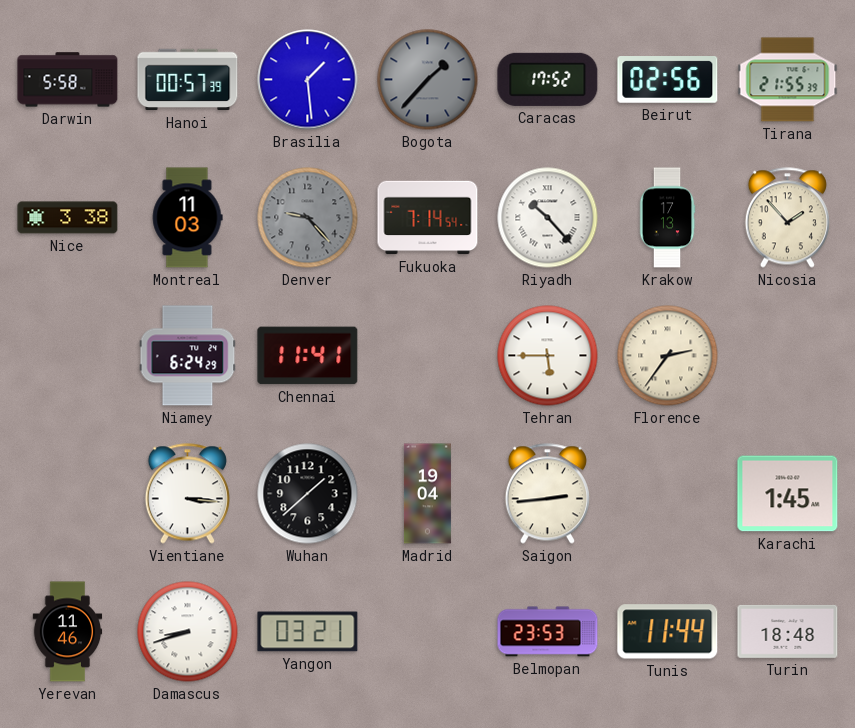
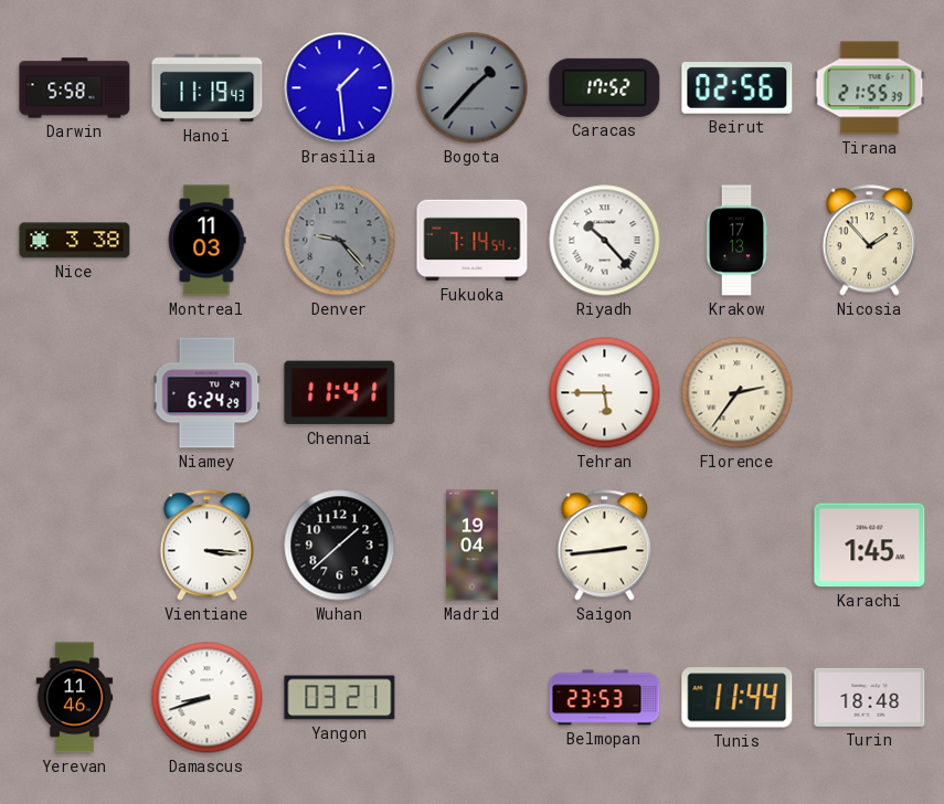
Hanoi: 00:57 -> 11:19 (208, 88)
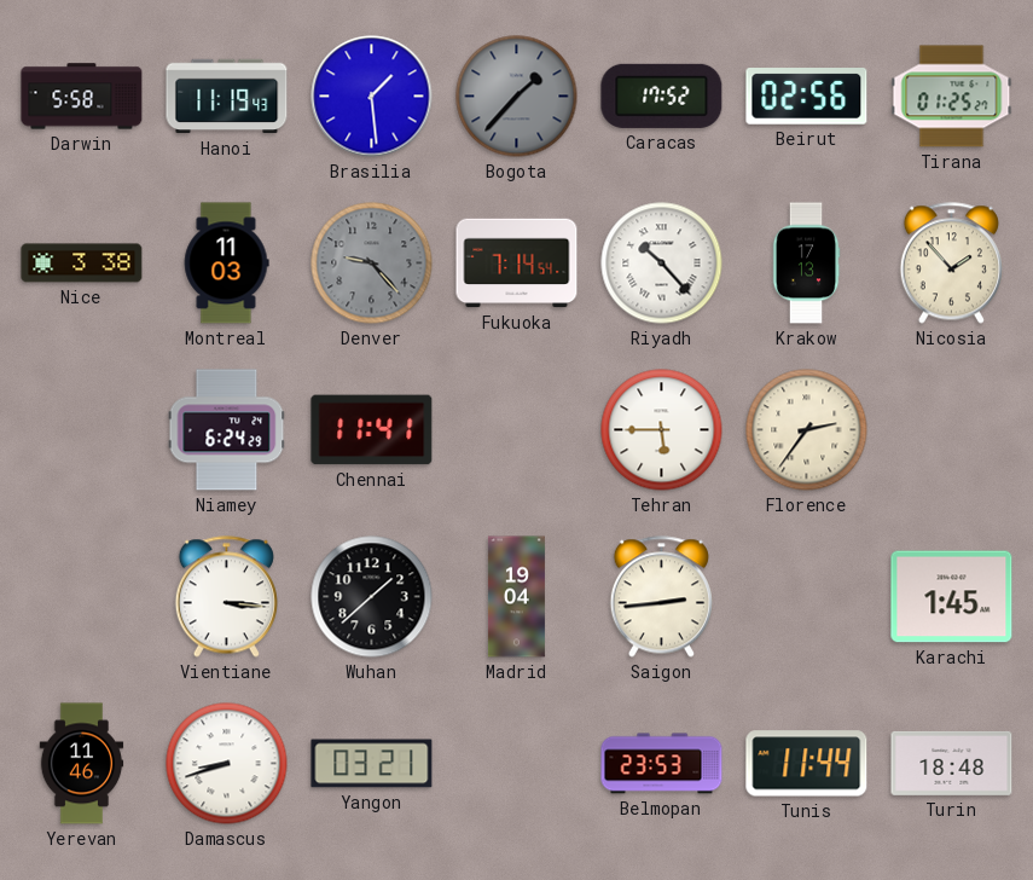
Tirana: 21:55 -> 01:25 (952, 97)
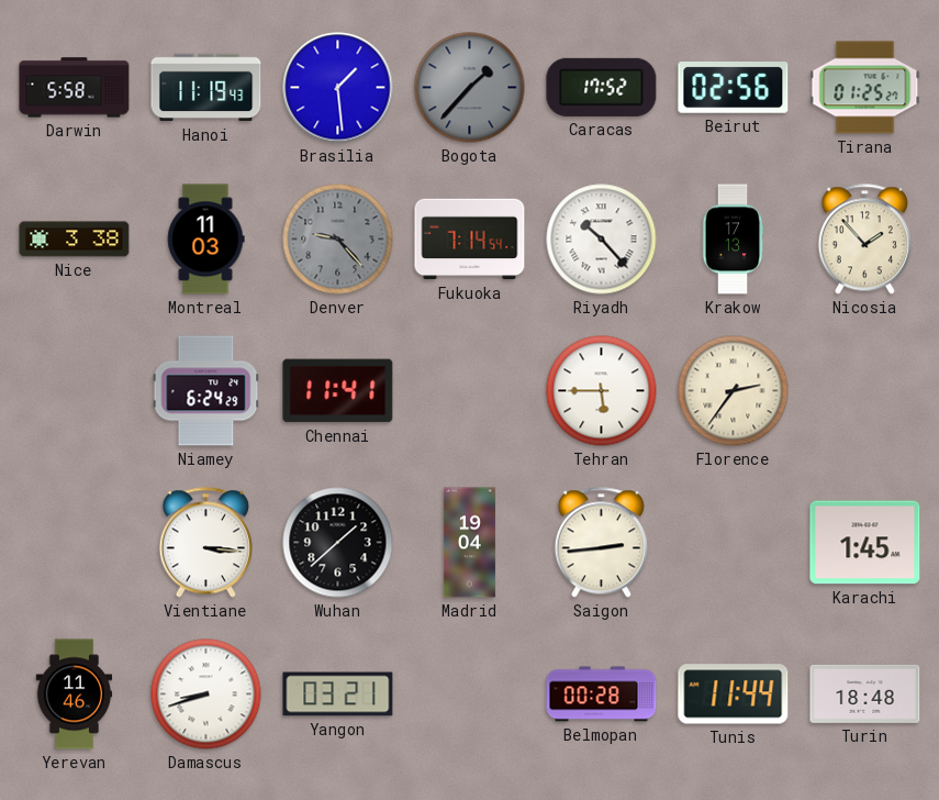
Belmopan: 23:53 -> 00:28 (602, 695)
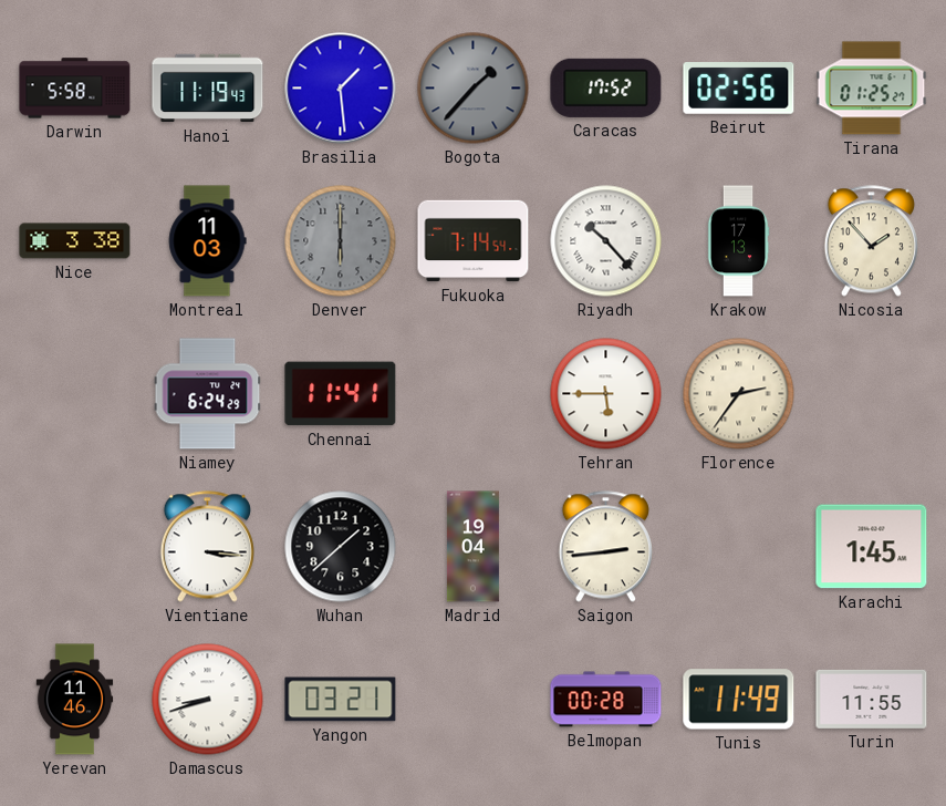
Denver: 9:23 -> 6:00 (341, 241)
Tunis: 11:44 -> 11:49 (739, 700)
Turin: 18:48 -> 11:55 (872, 699)
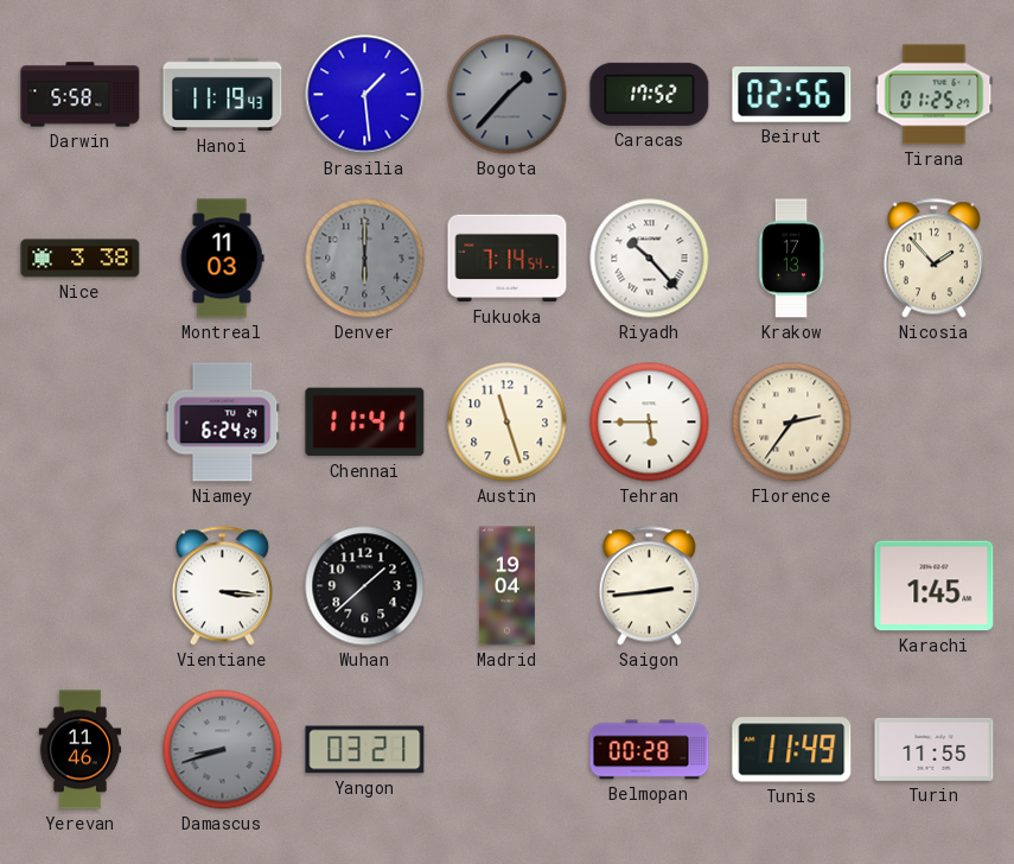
Austin: none -> 11:27 (508, 423)
Damascus dial: white -> grey (223, 750)
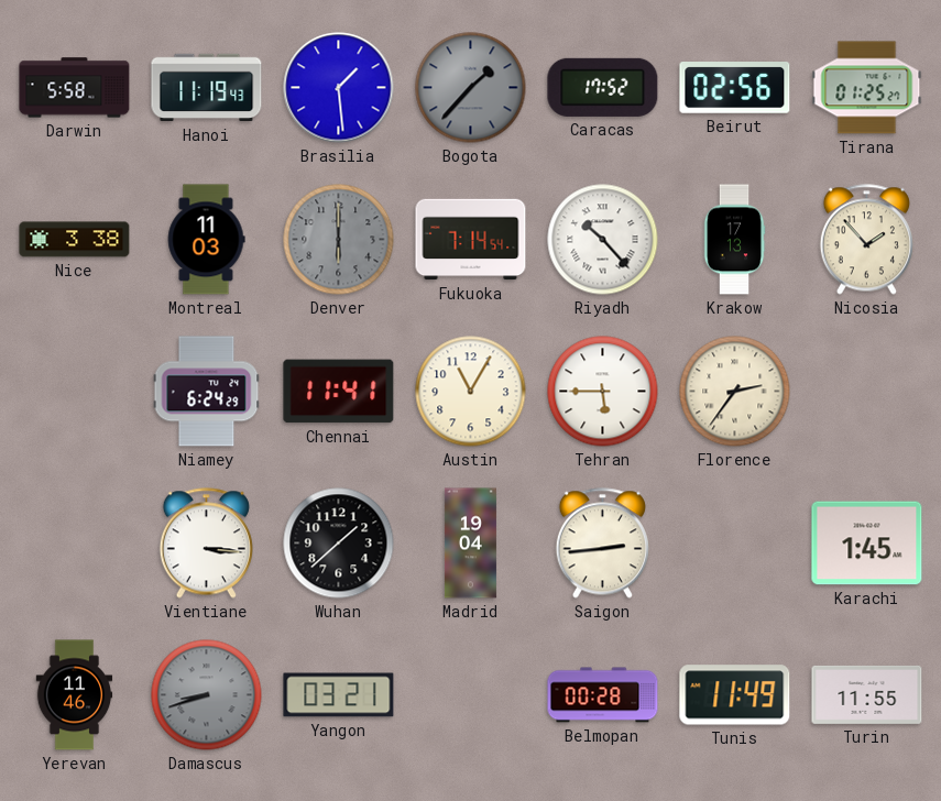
Austin: 11:27 -> 11:05 (471, 392)
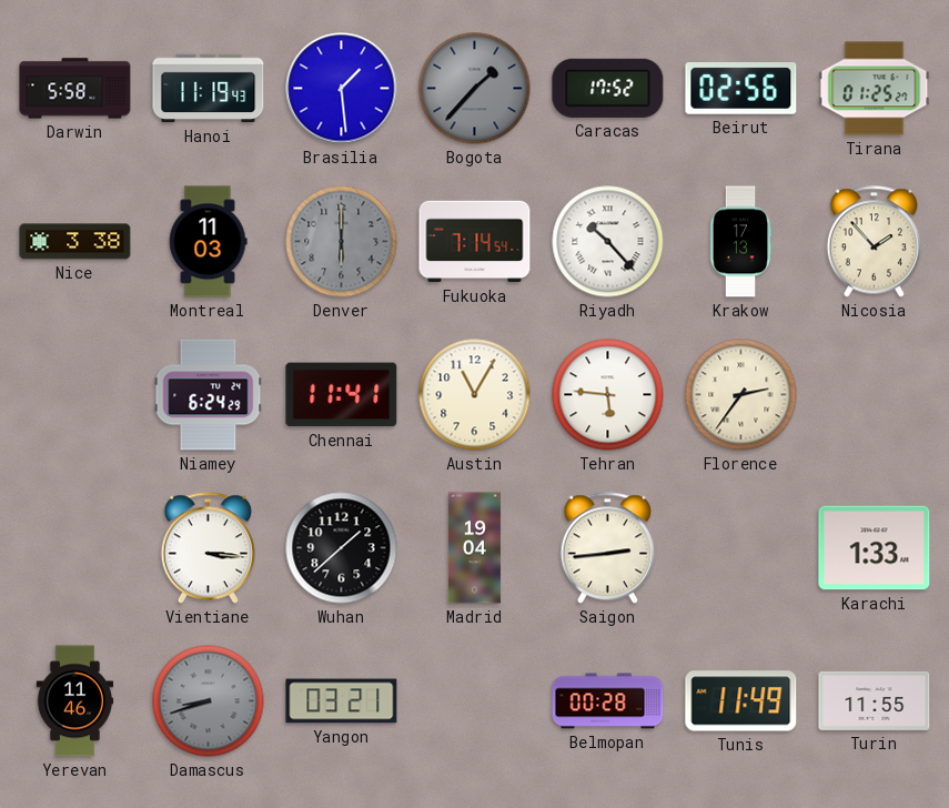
Tehran: 5:45 -> 5:46 (608, 395)
Karachi: 1:45 -> 1:33 (875, 548)
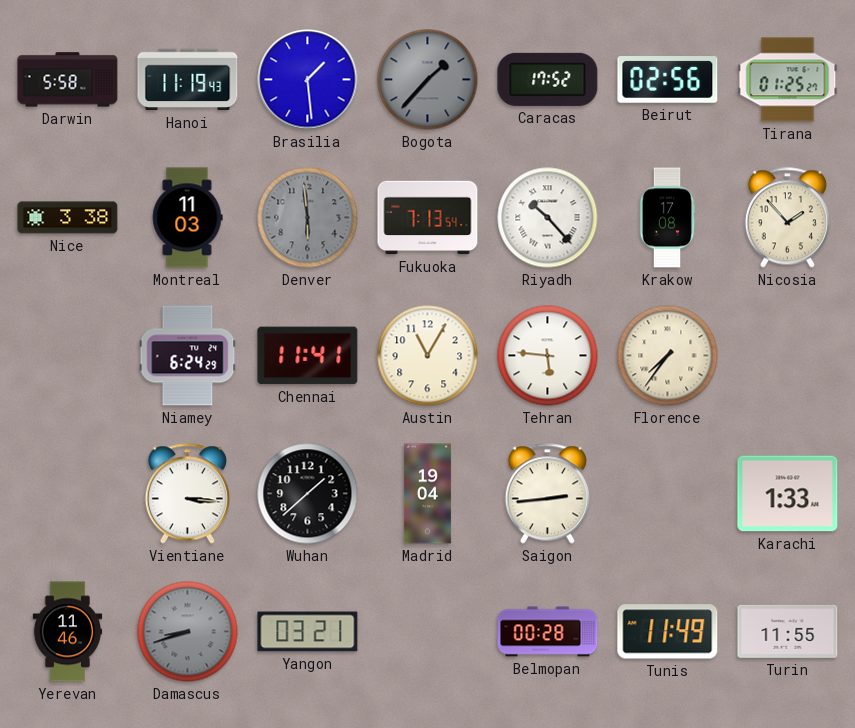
Denver: 6:00 -> 5:59 (308, 218)
Fukuoka: 7:14 -> 7:13 (428, 218)
Krakow: 17:13 -> 17:08 (667, 218)
Florence: 2:36 -> 7:36 (668, 356)
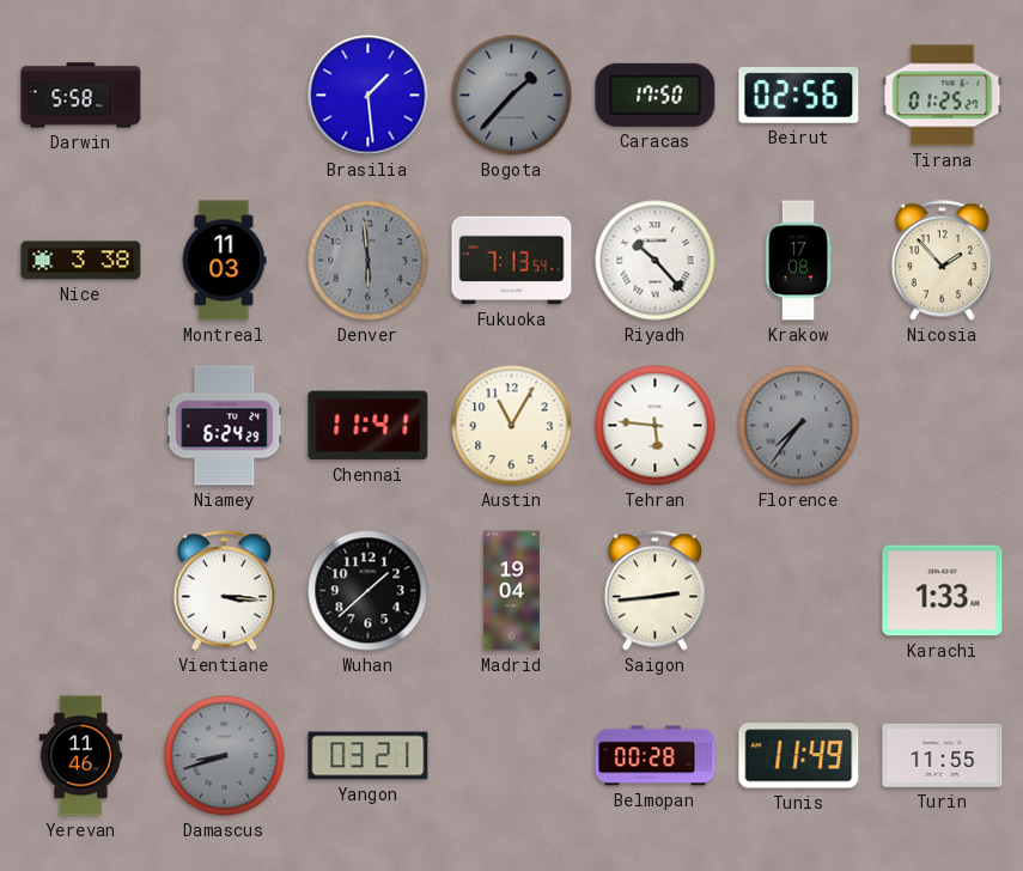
Hanoi: 11:19 -> none (188, 80)
Caracas: 17:52 -> 17:50 (656, 95)
Florence dial: cream -> grey (799, 426)
